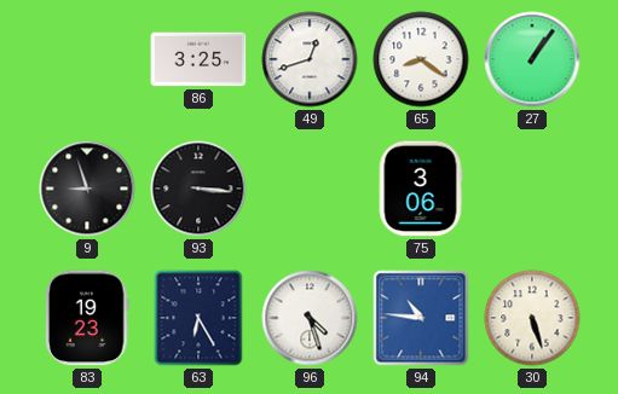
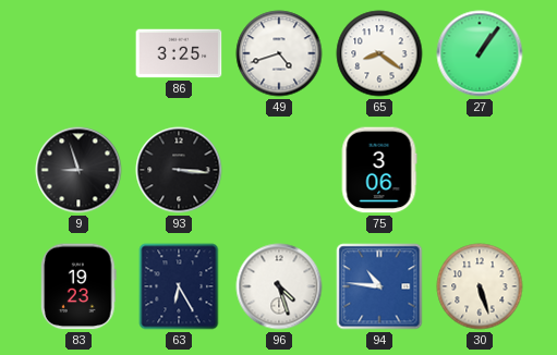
49: 12:42 -> 4:42 (279, 53)
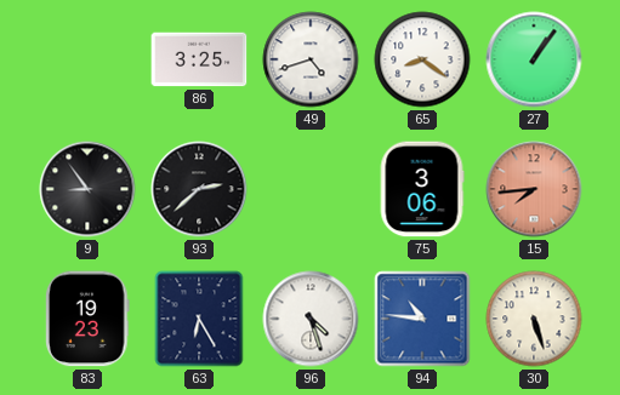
9: 8:57 -> 8:54 (87, 189)
93: 3:16 -> 2:38 (199, 189)
15: none -> 7:44 (534, 189)
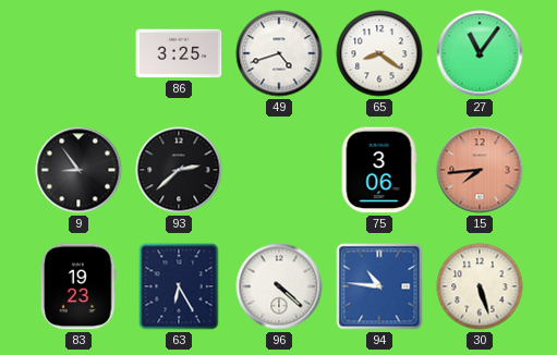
27: 1:06 -> 11:06 (480, 53)
96: 4:27 -> 4:22 (279, 286)
